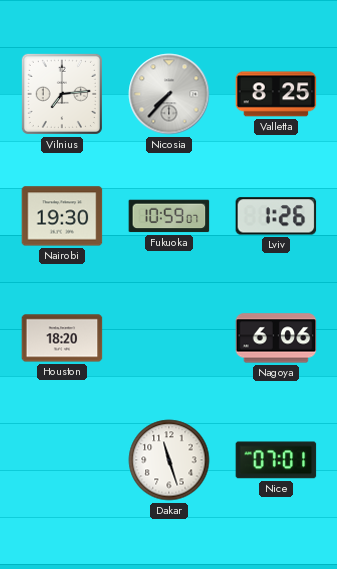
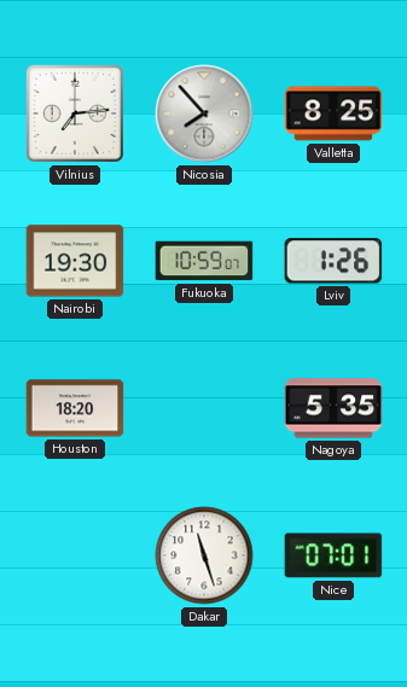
Nicosia: 7:37 -> 7:53 (204, 113)
Nagoya: 6:06 -> 5:35 (333, 408)
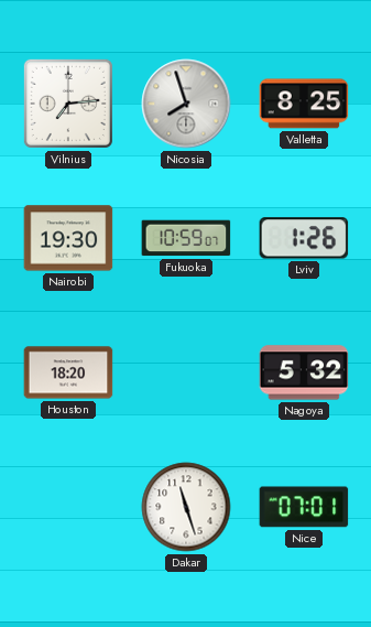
Nicosia: 7:53 -> 7:57 (186, 104)
Nagoya: 5:35 -> 5:32 (304, 372)
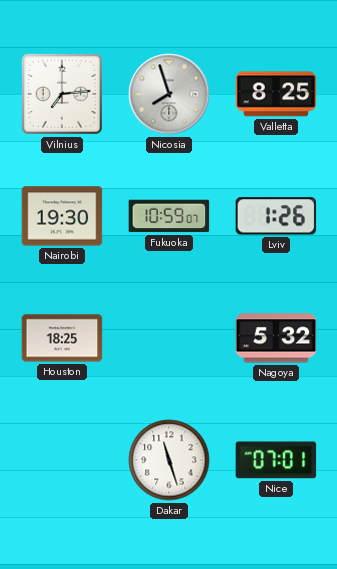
Houston: 18:20 -> 18:25 (62, 338)
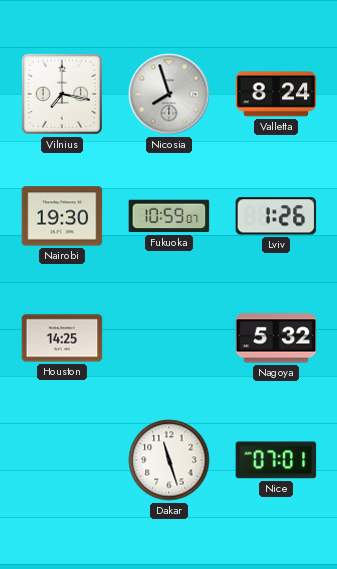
Vilnius: 7:14 -> 7:17 (62, 94)
Valletta: 8:25 -> 8:24 (276, 94)
Houston: 18:25 -> 14:25 (62, 338)
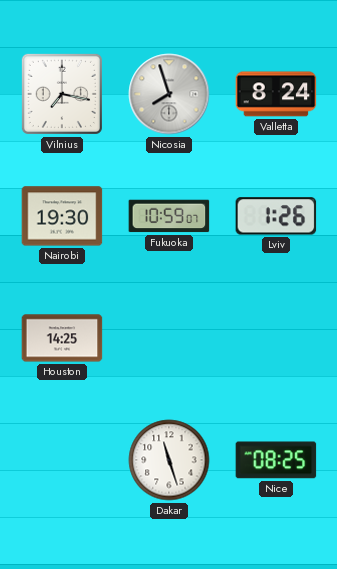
Nagoya: 5:32 -> none (276, 338)
Nice: 07:01 -> 08:25 (276, 460)
